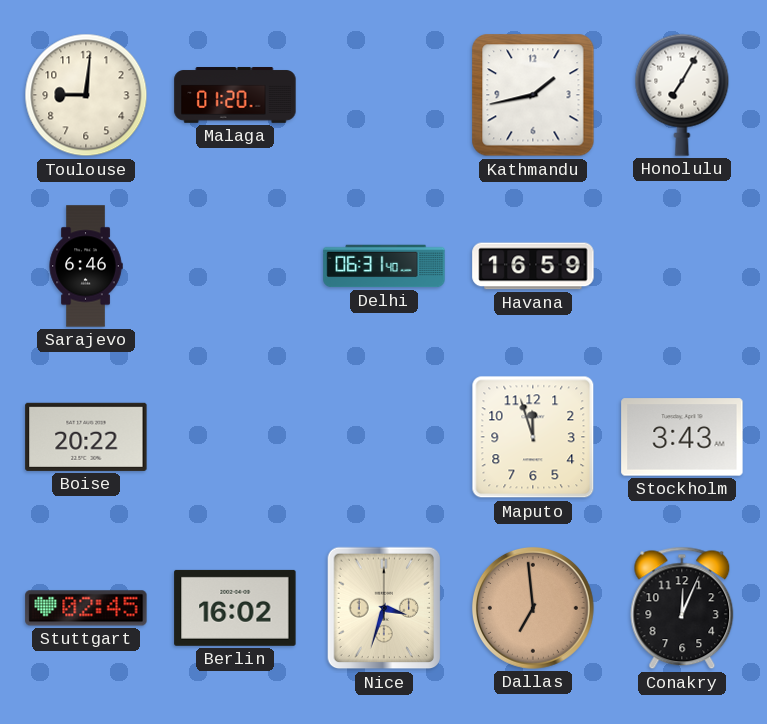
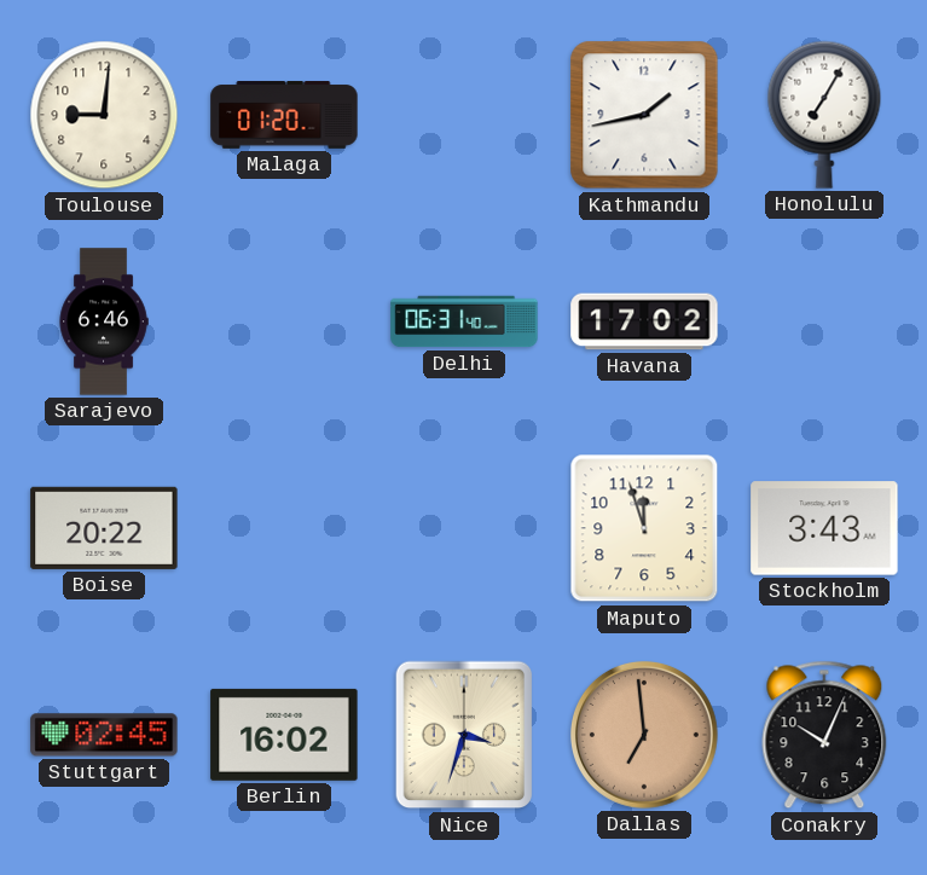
Havana: 16:59 -> 17:02 (644, 321)
Conakry: 12:04 -> 10:04 (824, 735)
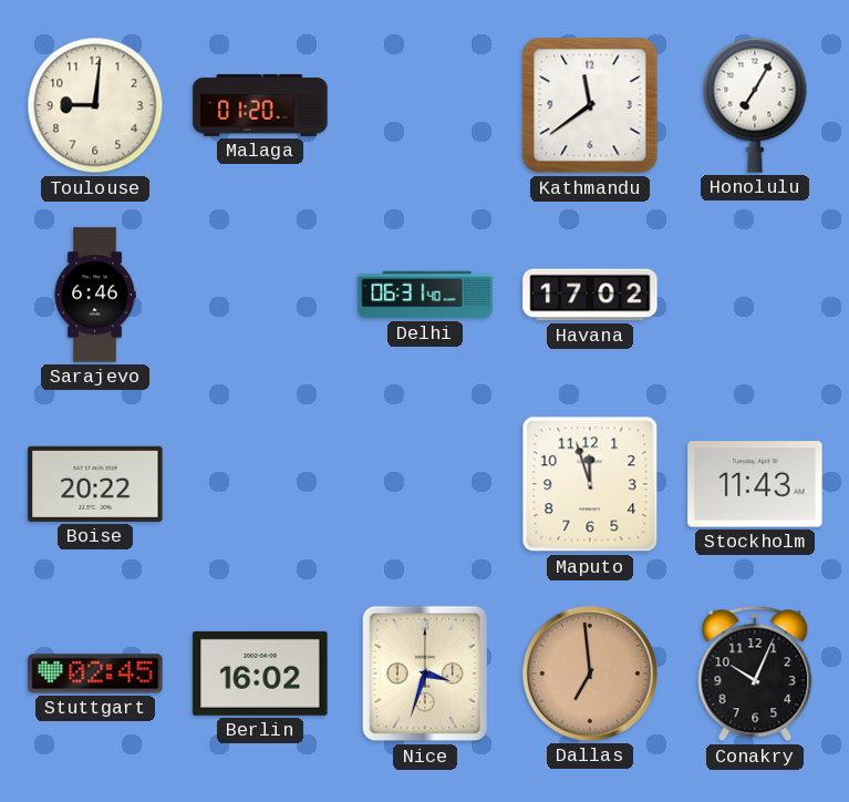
Kathmandu: 1:43 -> 11:39 (590, 105)
Stockholm: 3:43 -> 11:43 (755, 484)
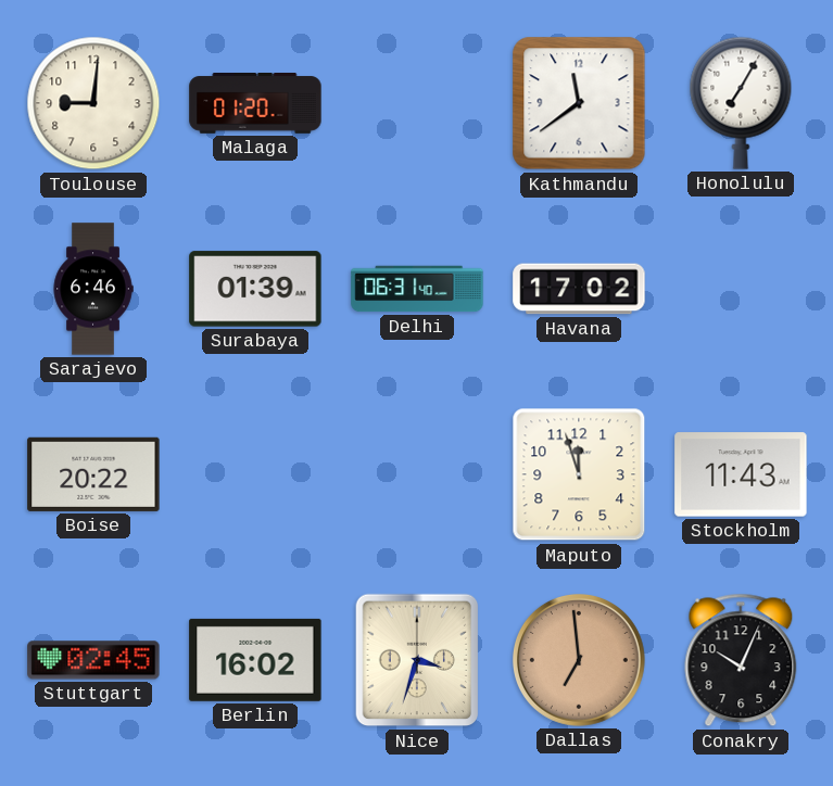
Surabaya: none -> 01:39 (255, 289)
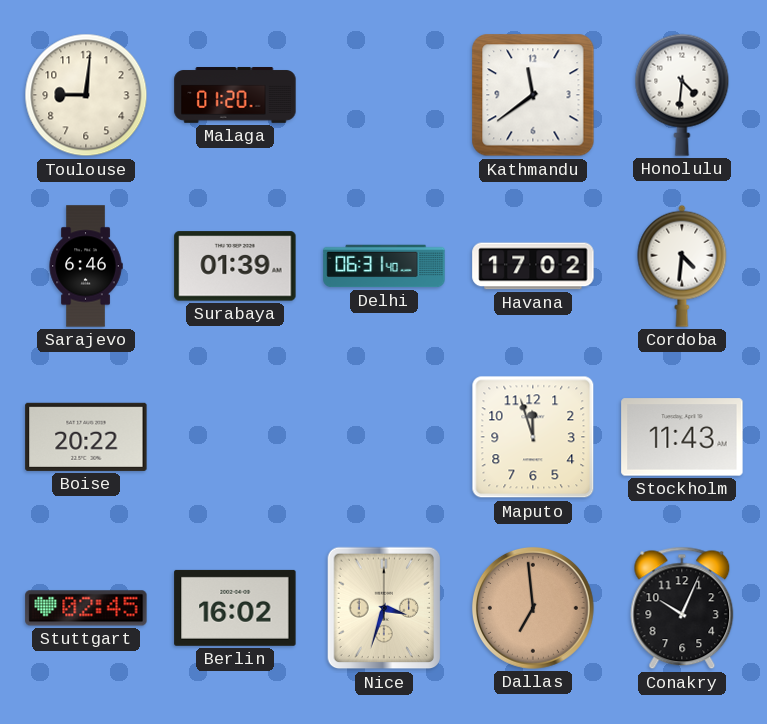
Honolulu: 7:05 -> 4:31 (682, 95)
Cordoba: none -> 4:31 (682, 266)
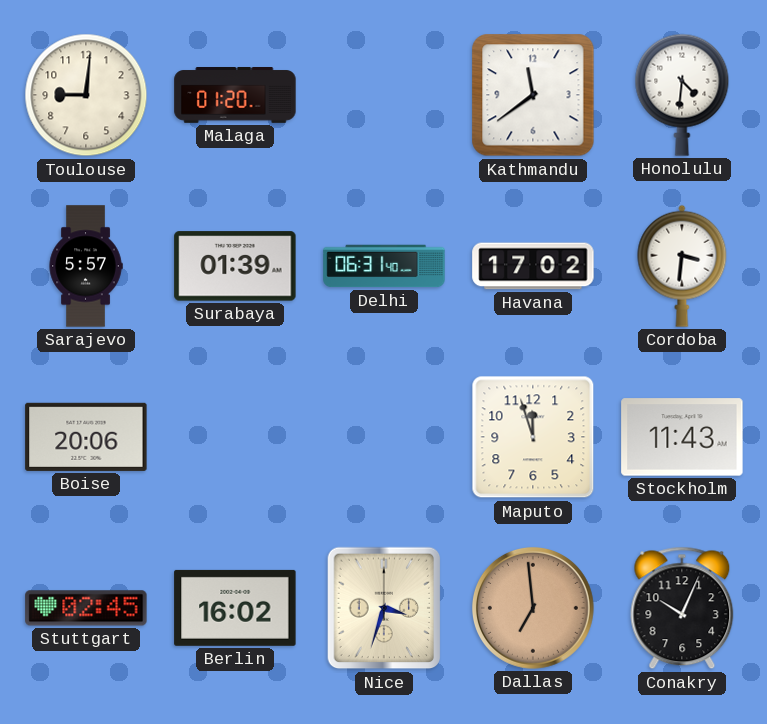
Sarajevo: 6:46 -> 5:57 (86, 266)
Cordoba: 4:31 -> 3:31 (682, 266)
Boise: 20:22 -> 20:06 (86, 437)
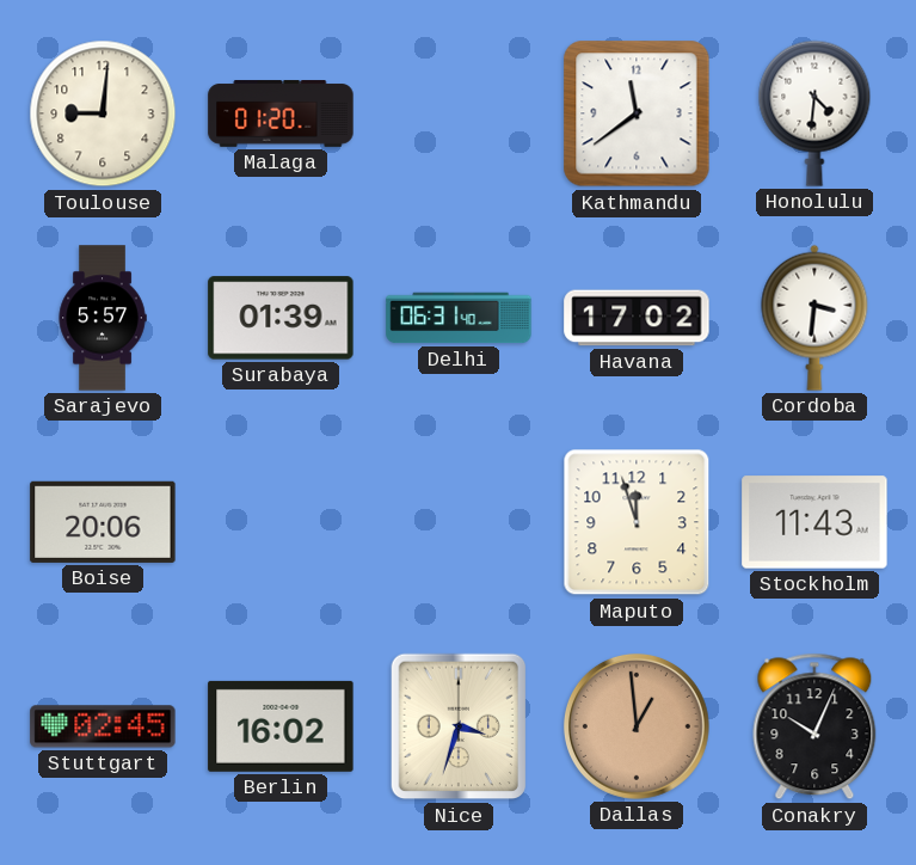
Dallas: 6:59 -> 12:59 (637, 726)
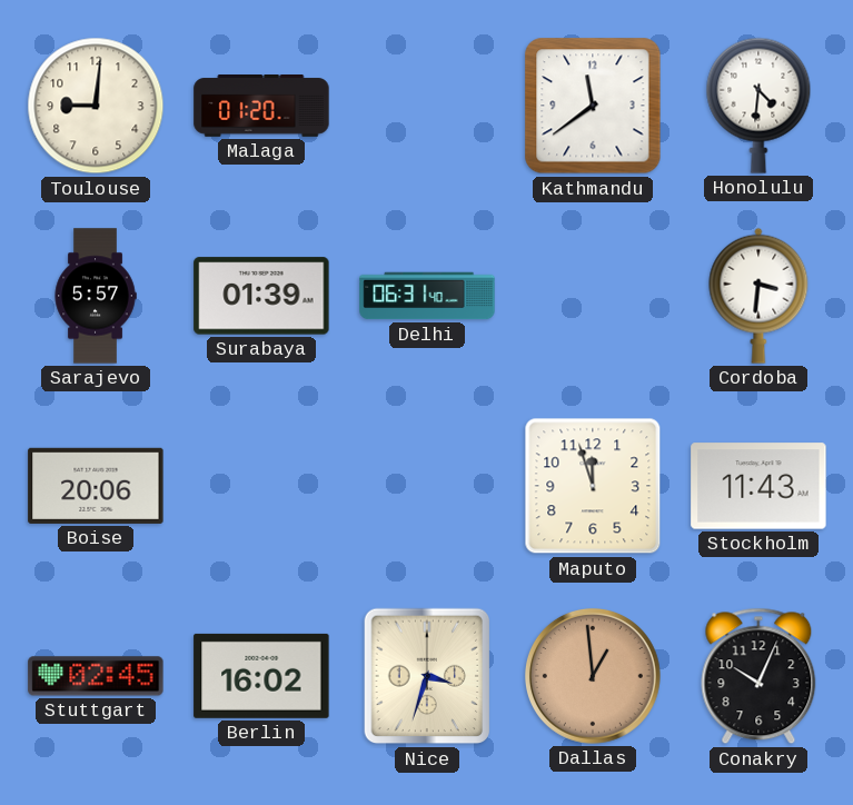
Havana: 17:02 -> none (637, 318)
